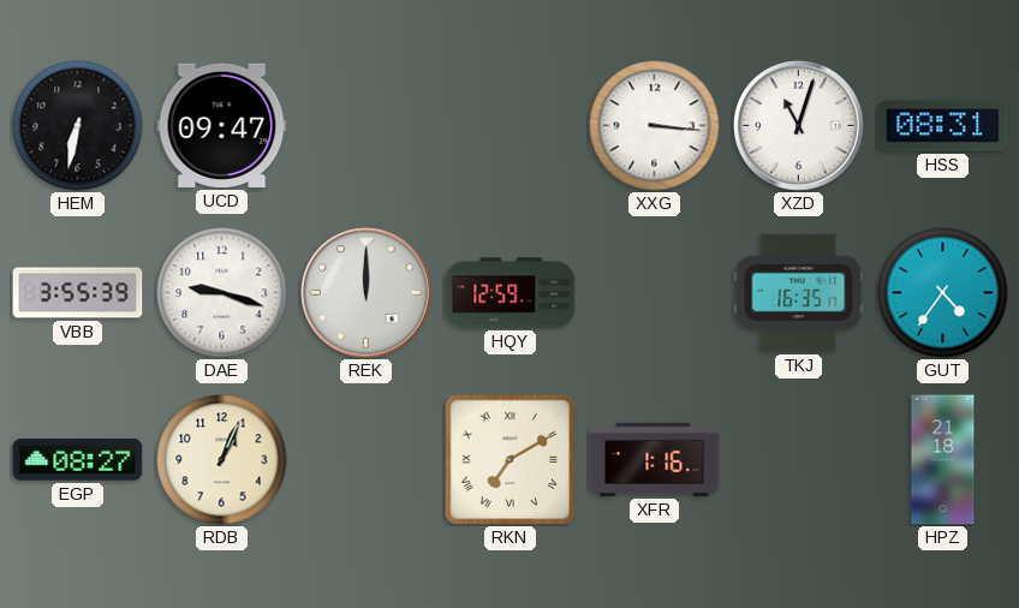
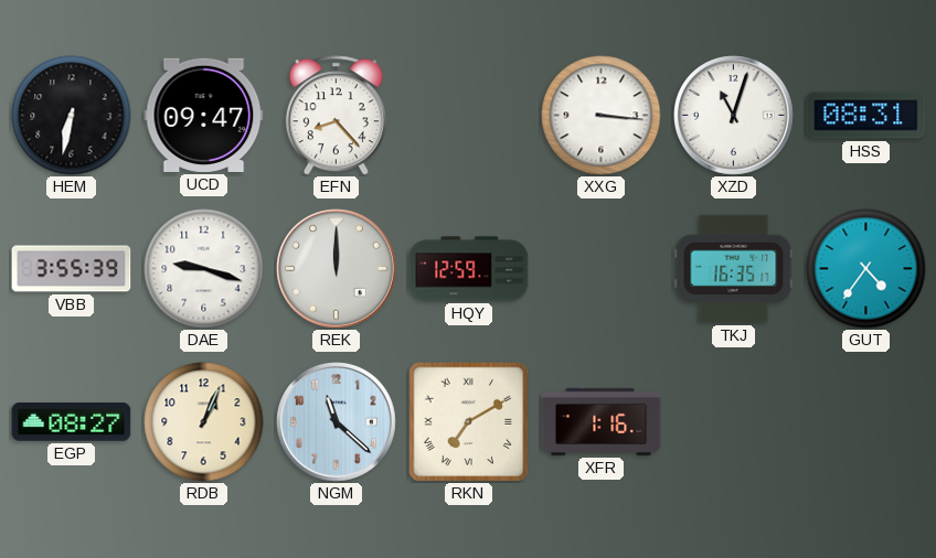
EFN: none -> 8:23 (336, 116)
NGM: none -> 11:22 (337, 422)
HPZ: 21:18 -> none (943, 460)
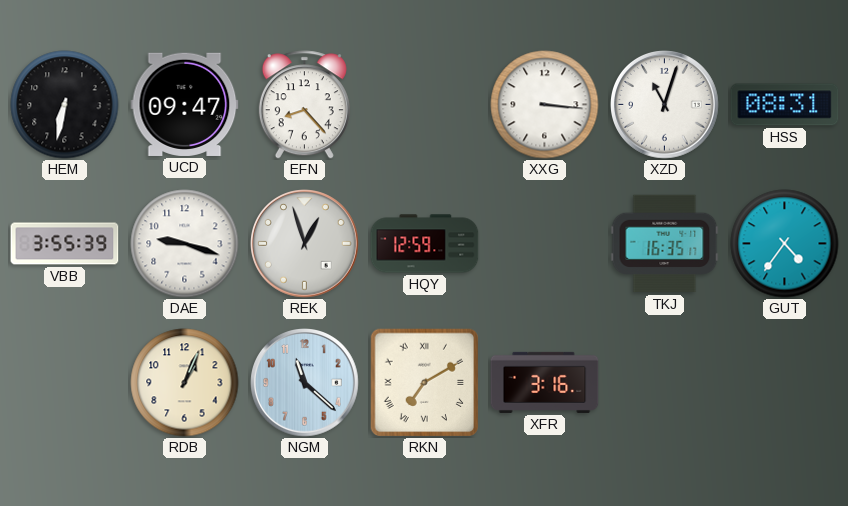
REK: 12:00 -> 12:57 (305, 244)
EGP: 08:27 -> none (72, 422)
XFR: 1:16 -> 3:16 (545, 382)
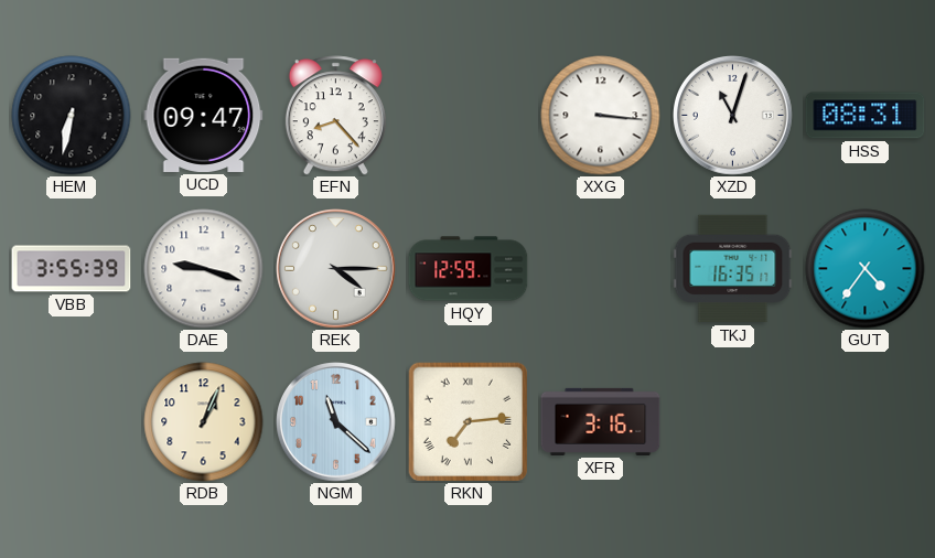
REK: 12:57 -> 4:15 (336, 269)
RKN: 7:10 -> 7:14 (467, 421)
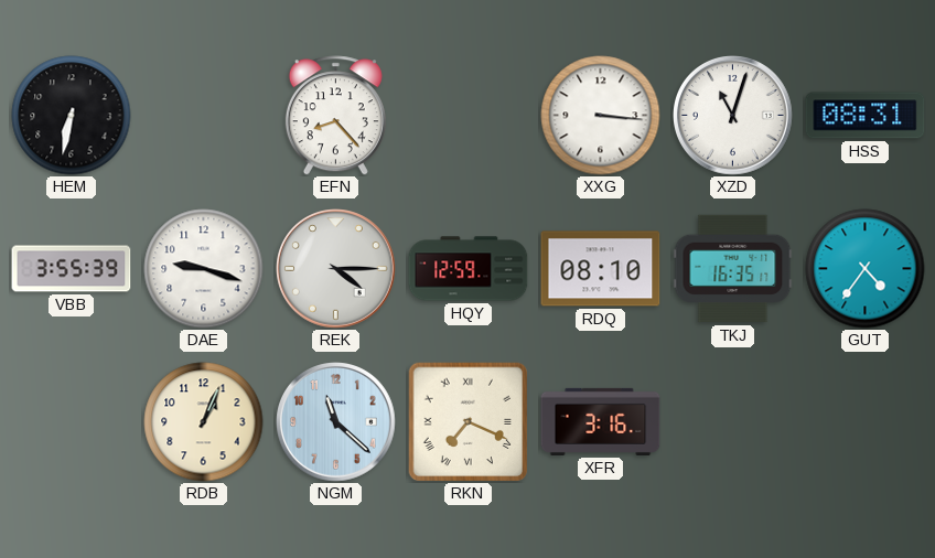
UCD: 09:47 -> none (204, 115)
RDQ: none -> 08:10 (601, 269)
RKN: 7:14 -> 7:19 (467, 421)
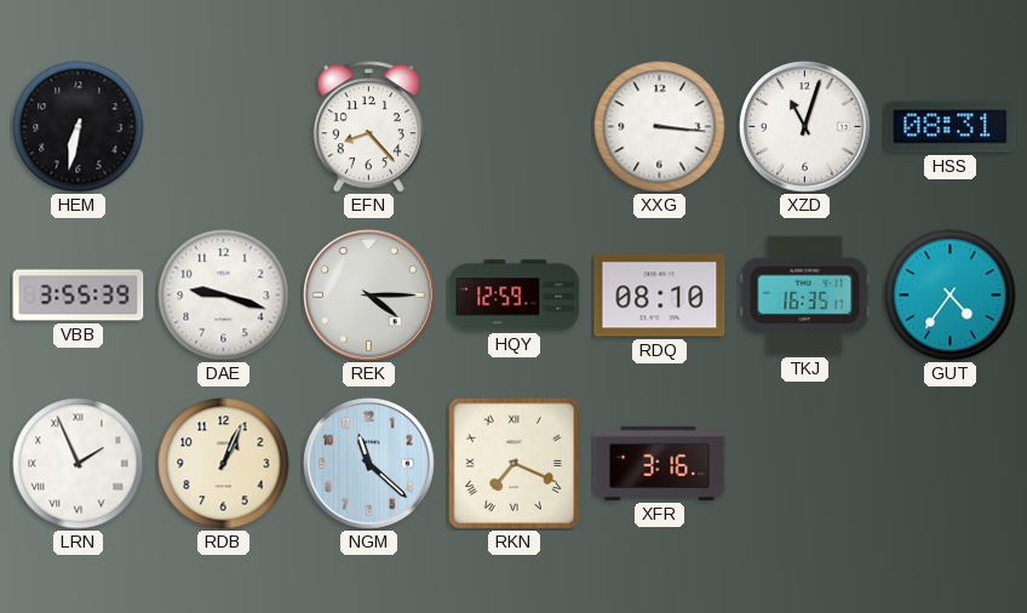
LRN: none -> 1:56 (79, 464)
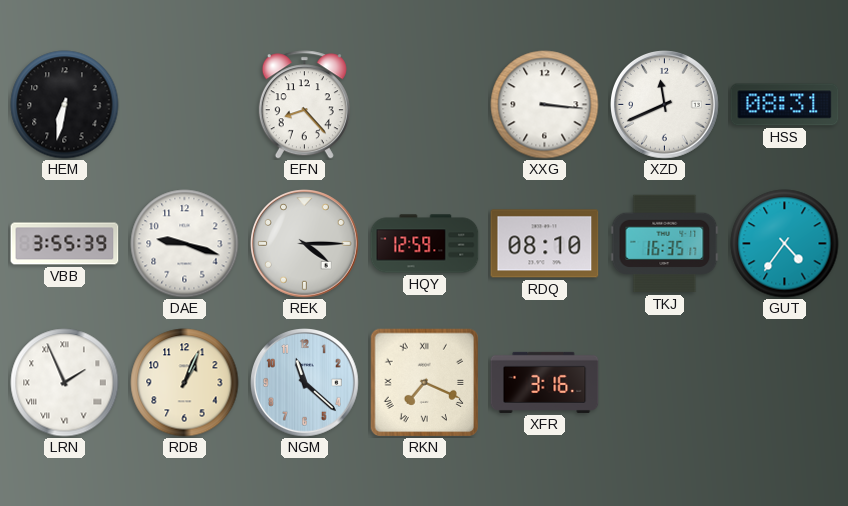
XZD: 11:03 -> 11:41 (665, 105)
